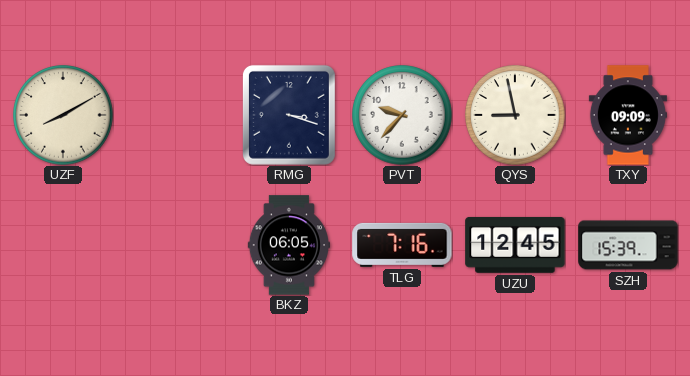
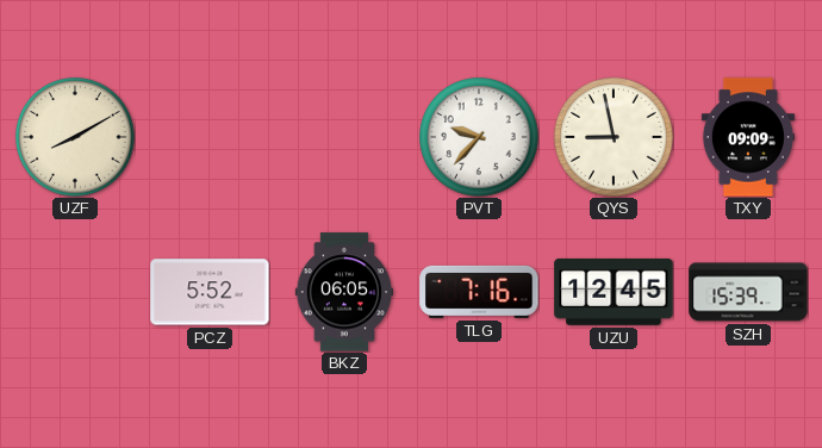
RMG: 3:18 -> none (289, 115)
PCZ: none -> 5:52 (210, 292)
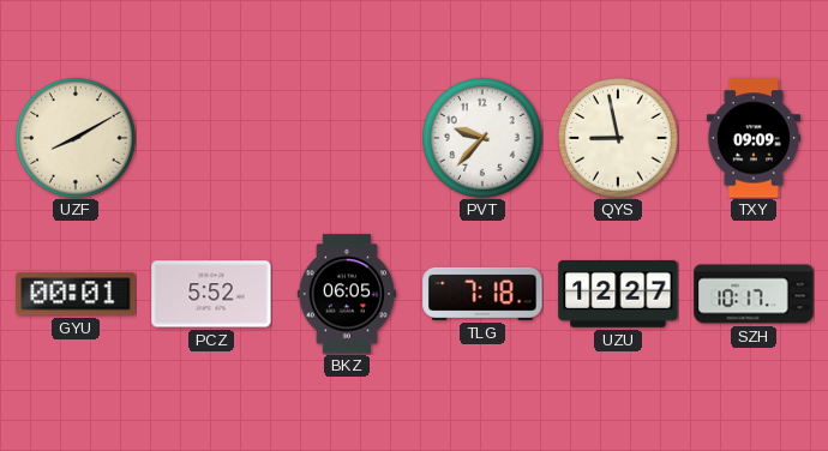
GYU: none -> 00:01 (76, 294)
TLG: 7:16 -> 7:18 (482, 294)
UZU: 12:45 -> 12:27 (618, 294)
SZH: 15:39 -> 10:17 (754, 294)
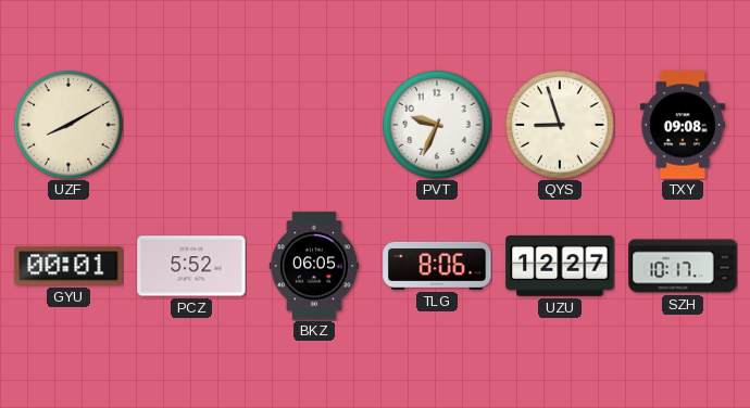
PVT: 9:37 -> 9:34 (437, 125)
QYS: 8:58 -> 8:57 (560, 125)
TXY: 09:09 -> 09:08 (683, 125)
TLG: 7:18 -> 8:06 (437, 266)
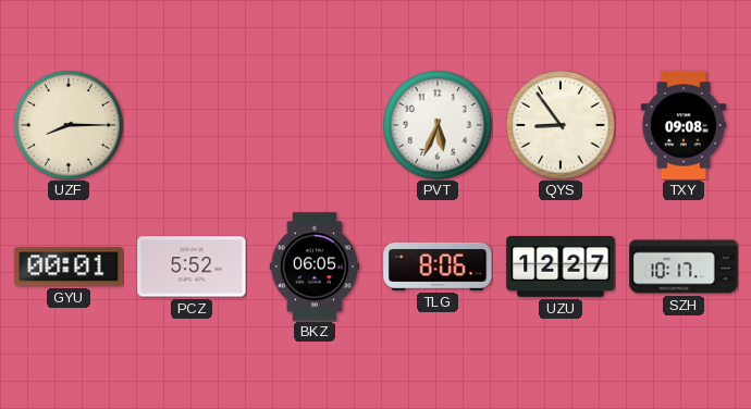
UZF: 8:10 -> 8:15 (69, 125)
PVT: 9:34 -> 5:34 (438, 125)
QYS: 8:57 -> 8:54 (561, 125)
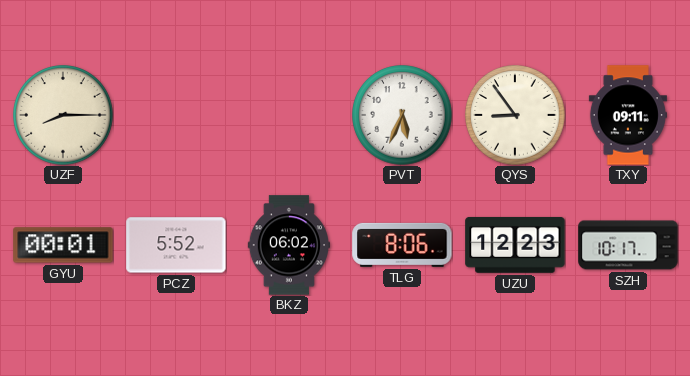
TXY: 09:08 -> 09:11 (628, 115)
BKZ: 06:05 -> 06:02 (288, 245)
UZU: 12:27 -> 12:23 (515, 245)
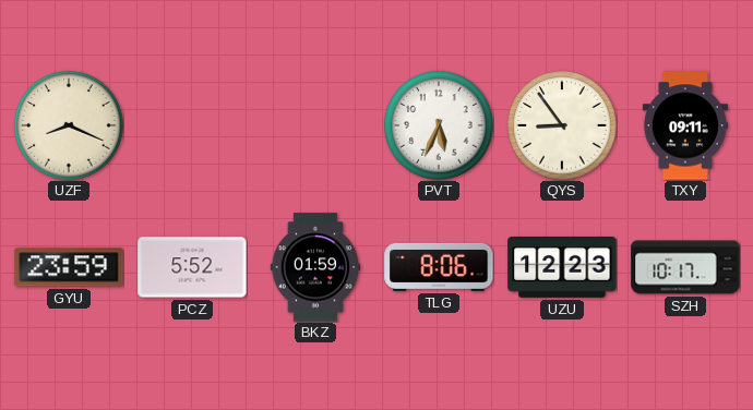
UZF: 8:15 -> 8:19 (69, 125)
GYU: 00:01 -> 23:59 (69, 267)
BKZ: 06:02 -> 01:59 (314, 267)
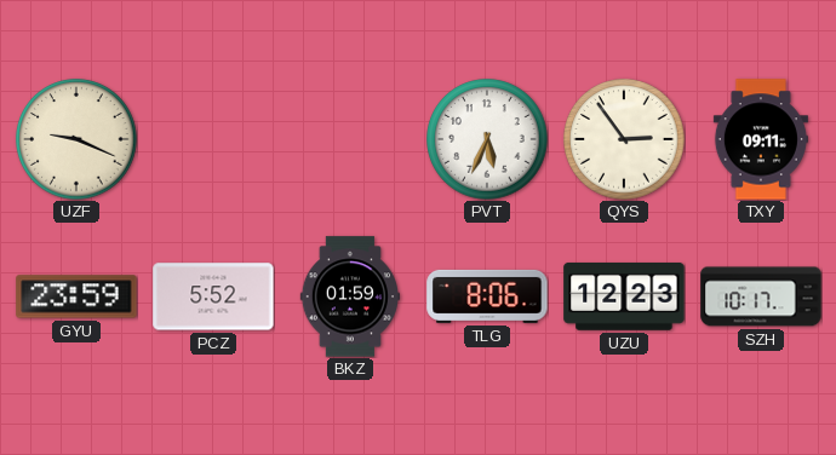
UZF: 8:19 -> 9:19 (76, 139)
QYS: 8:54 -> 2:54 (624, 139)
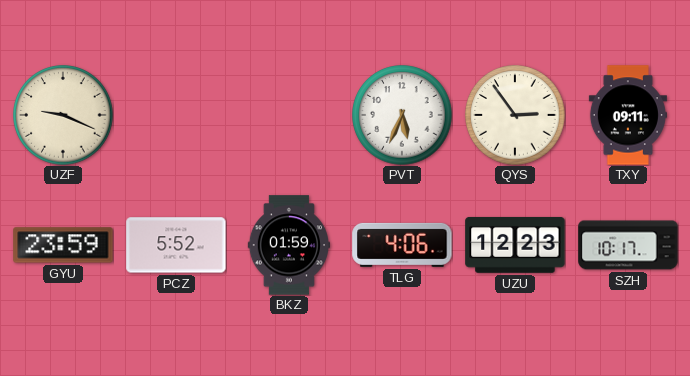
TLG: 8:06 -> 4:06 (402, 245)
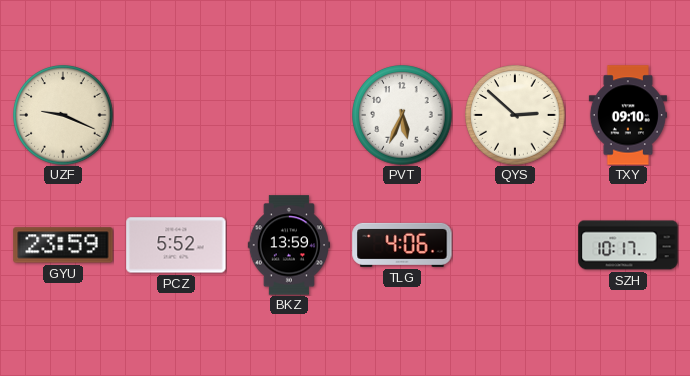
QYS: 2:54 -> 2:52 (515, 115)
TXY: 09:11 -> 09:10 (628, 115)
BKZ: 01:59 -> 13:59 (288, 245)
UZU: 12:23 -> none (515, 245)
